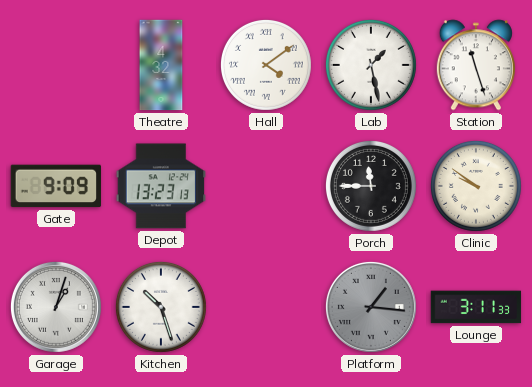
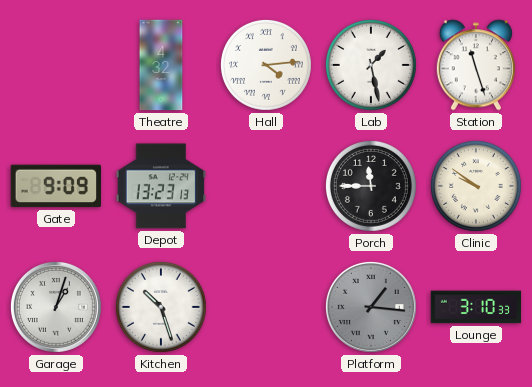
Hall: 4:09 -> 4:14 (266, 65)
Lounge: 3:11 -> 3:10 (476, 307)
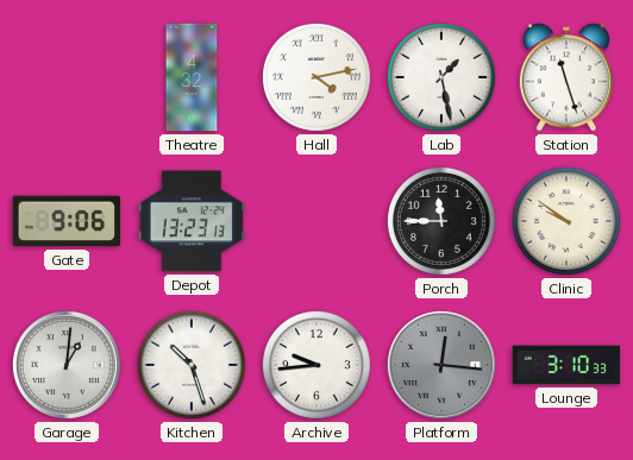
Hall: 4:14 -> 4:13 (316, 77)
Gate: 9:09 -> 9:06 (65, 221)
Garage: 1:03 -> 1:01 (67, 365)
Archive: none -> 9:44 (316, 365)
Platform: 1:16 -> 12:16 (441, 365)
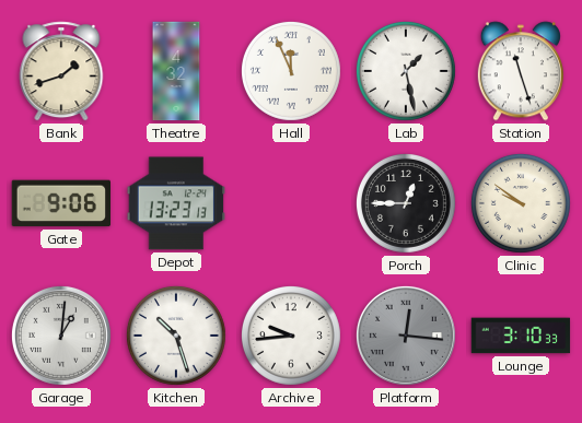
Bank: none -> 1:42 (61, 71)
Hall: 4:13 -> 11:56 (291, 71)
Porch: 11:45 -> 12:45 (406, 203)
